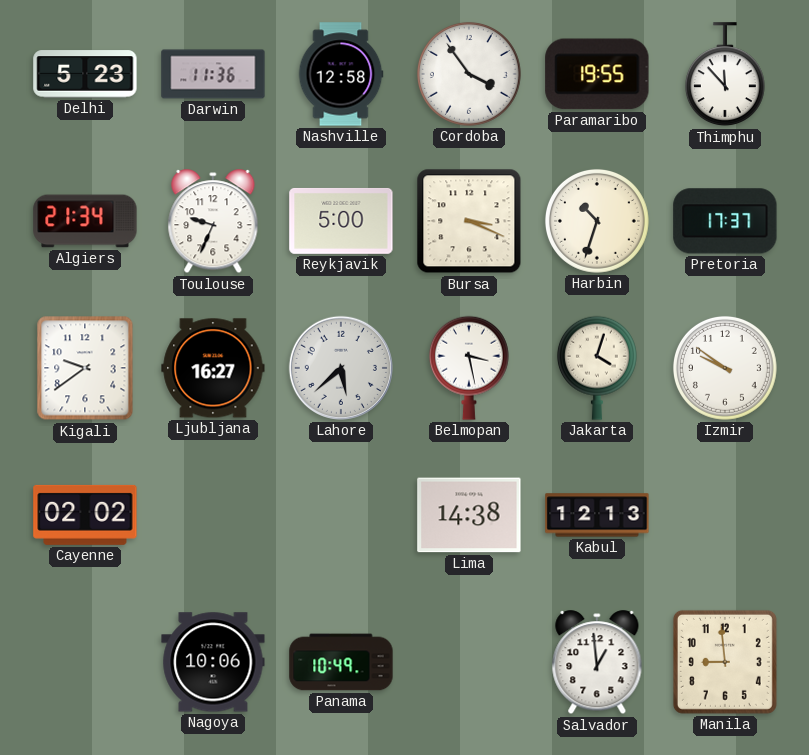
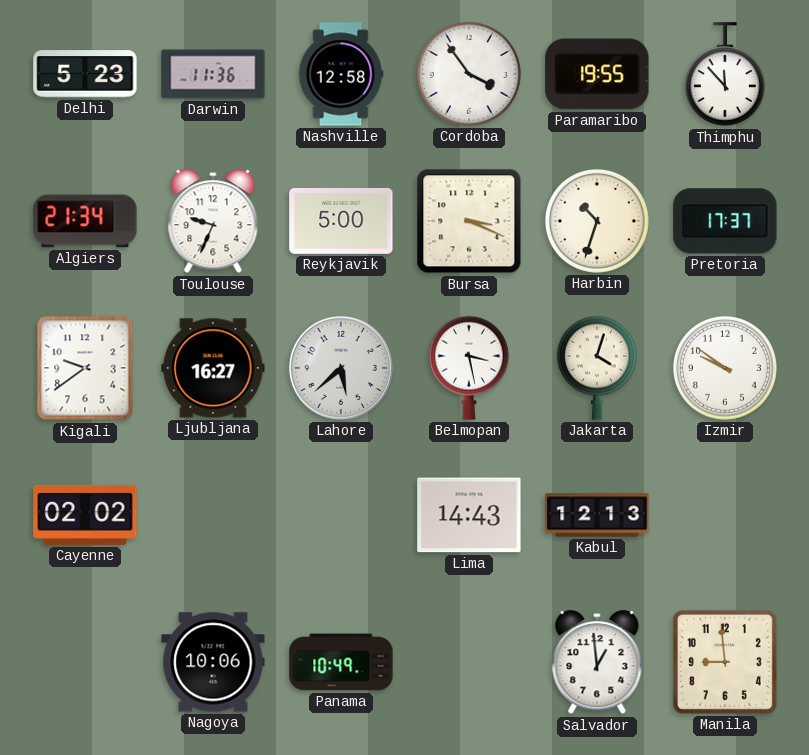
Lima: 14:38 -> 14:43 (469, 515)
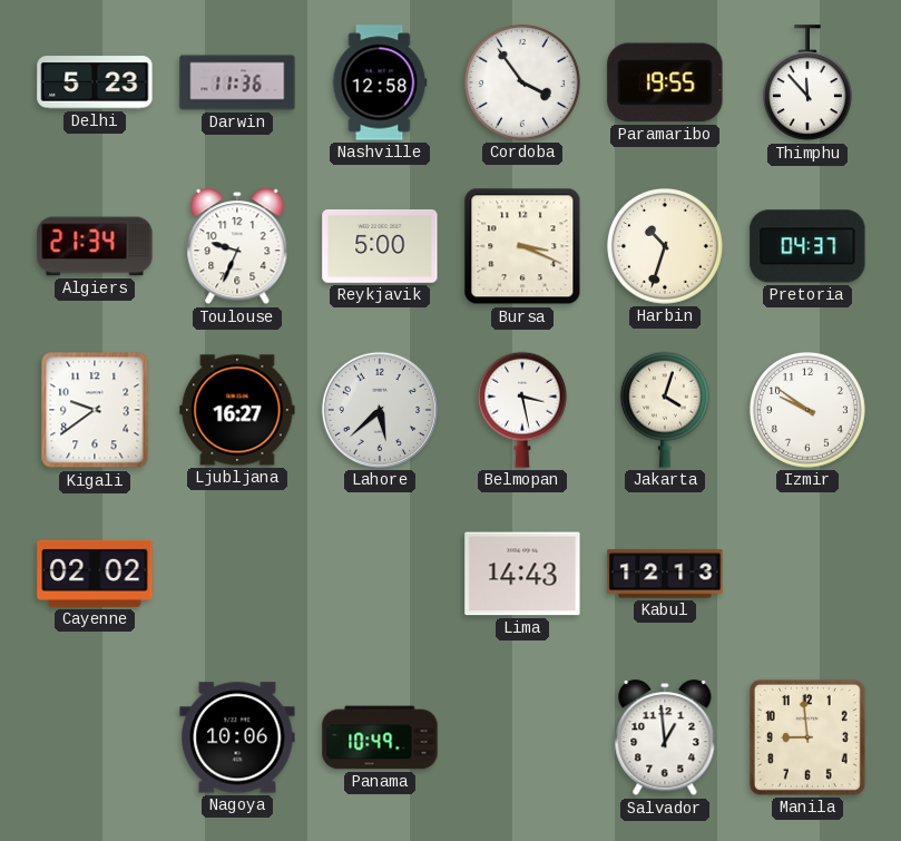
Pretoria: 17:37 -> 04:37 (807, 246)
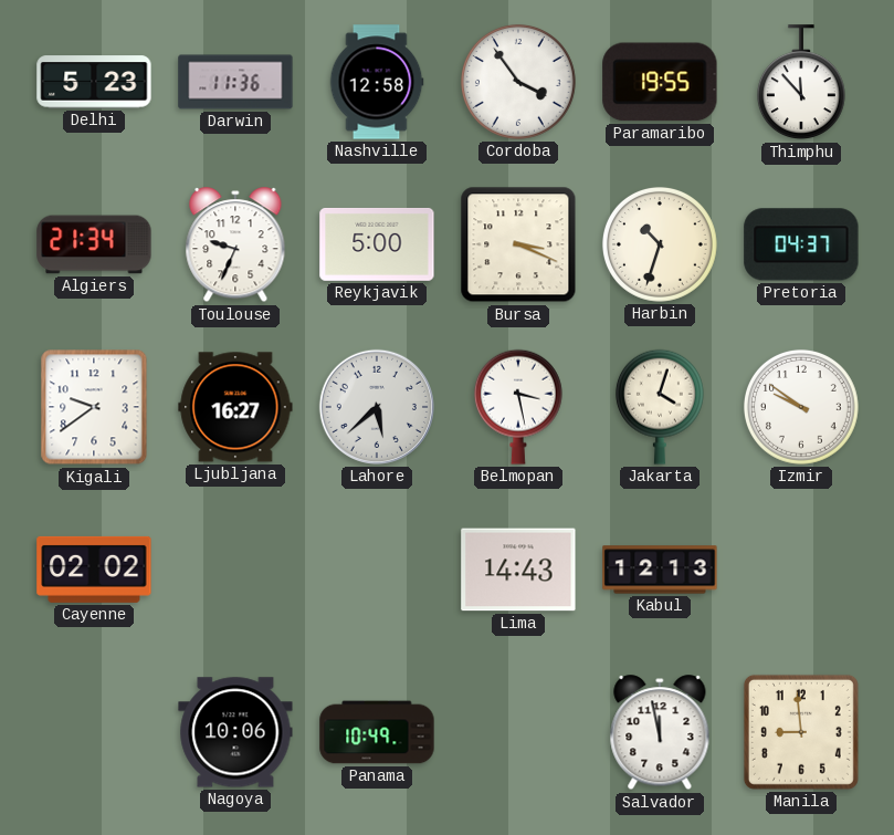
Salvador: 12:59 -> 11:58 (660, 733)
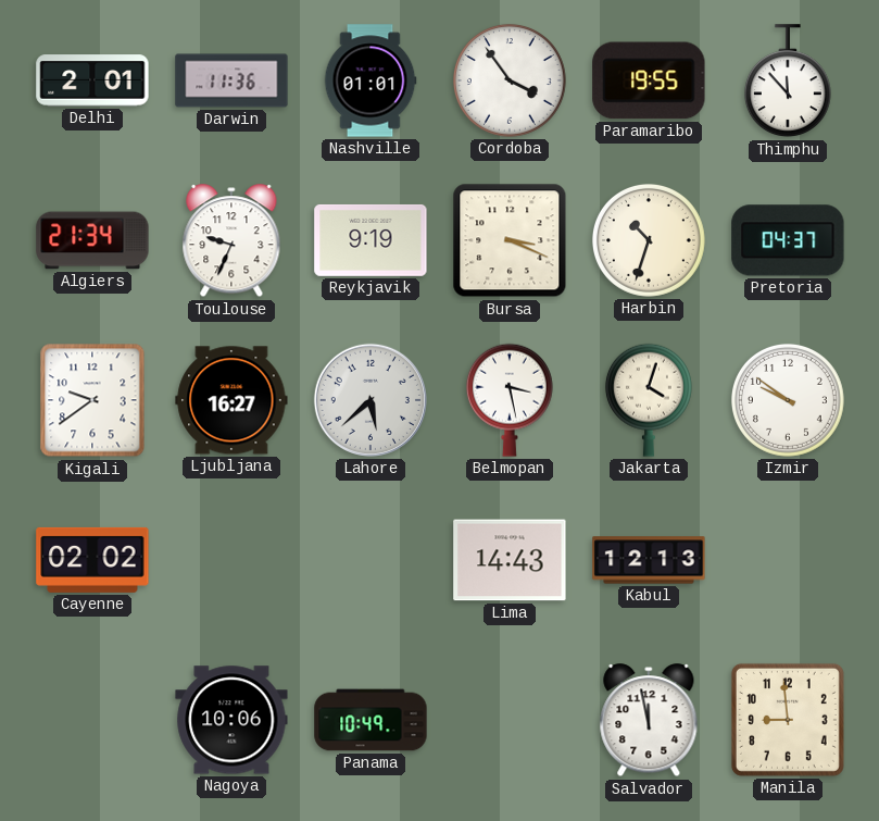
Delhi: 5:23 -> 2:01 (92, 80)
Nashville: 12:58 -> 01:01 (371, 80)
Reykjavik: 5:00 -> 9:19 (371, 240)
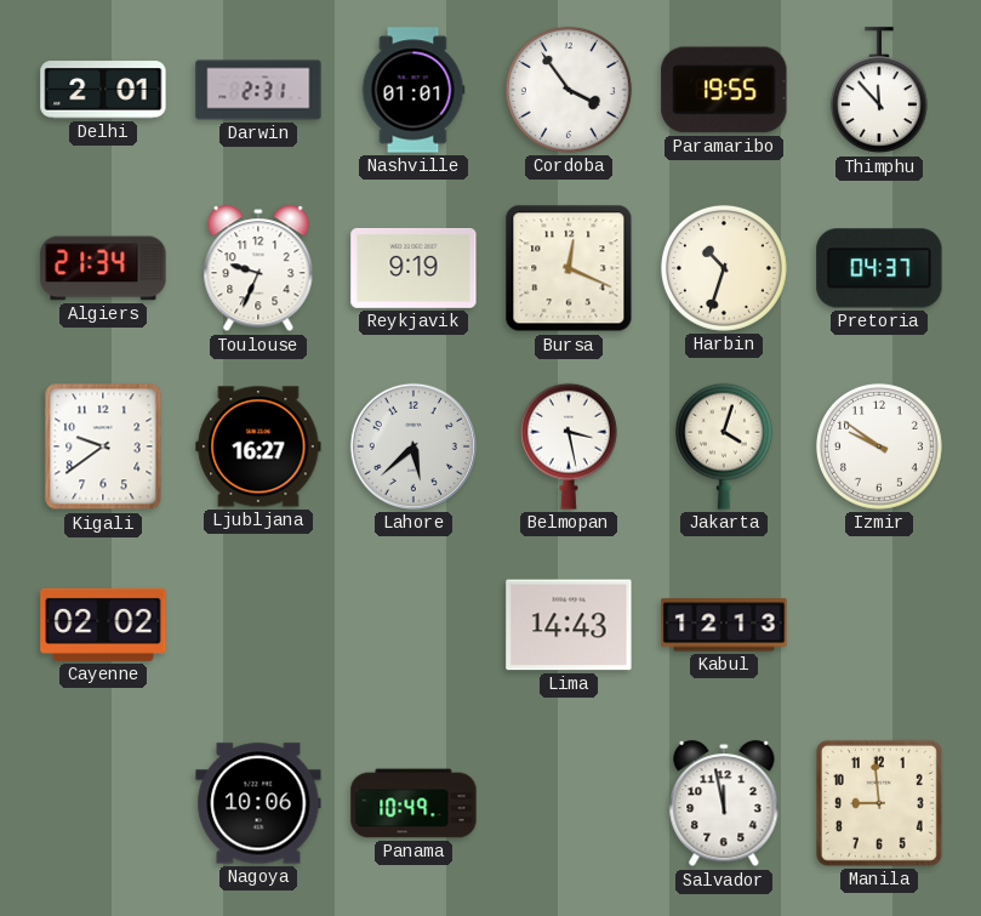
Darwin: 11:36 -> 2:31 (258, 90)
Bursa: 3:19 -> 12:19 (569, 268)
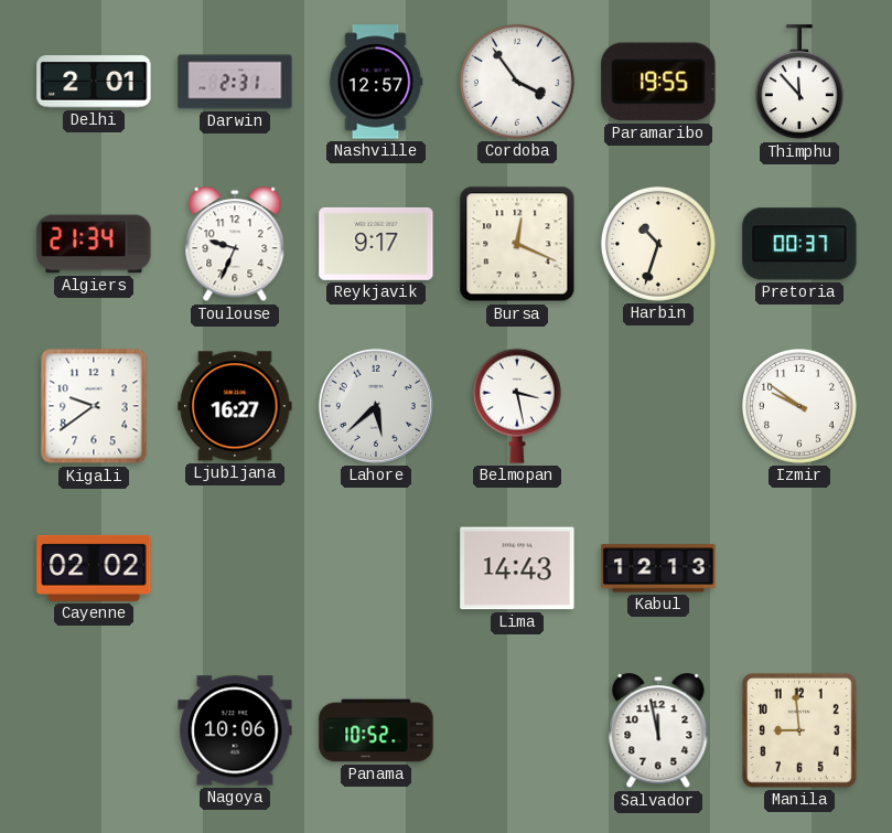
Nashville: 01:01 -> 12:57 (376, 82)
Reykjavik: 9:19 -> 9:17 (376, 244)
Pretoria: 04:37 -> 00:37 (799, 244)
Jakarta: 4:03 -> none (724, 446)
Panama: 10:49 -> 10:52 (376, 730)
